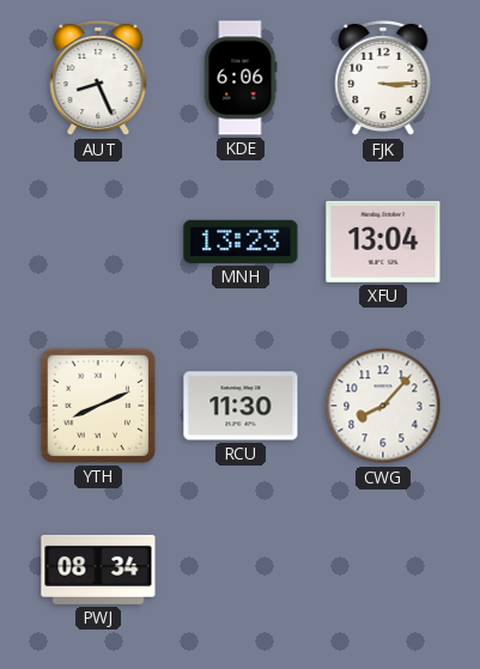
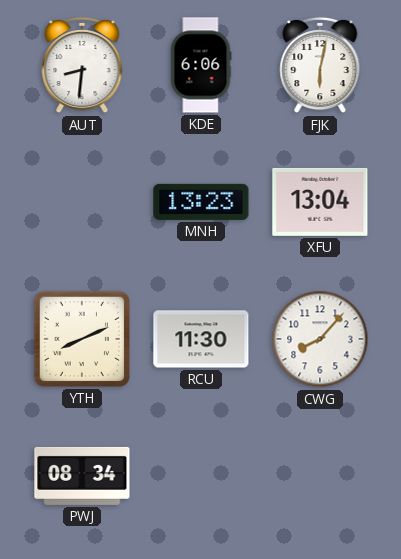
AUT: 8:26 -> 8:31 (82, 65)
FJK: 3:15 -> 6:02 (320, 65)
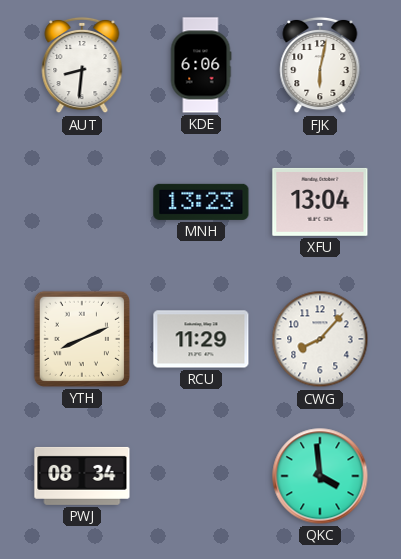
RCU: 11:30 -> 11:29 (201, 339)
QKC: none -> 3:59 (320, 476)
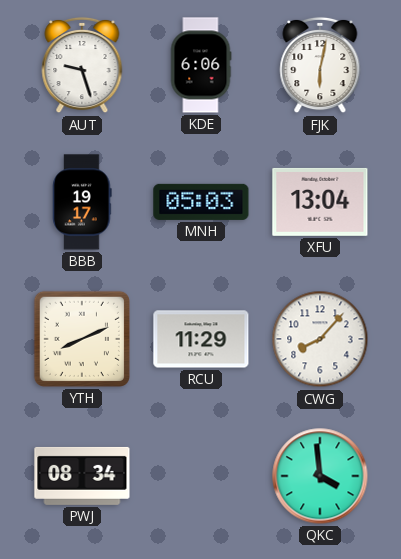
AUT: 8:31 -> 9:27 (82, 65)
BBB: none -> 19:17 (82, 202)
MNH: 13:23 -> 05:03 (201, 202)
